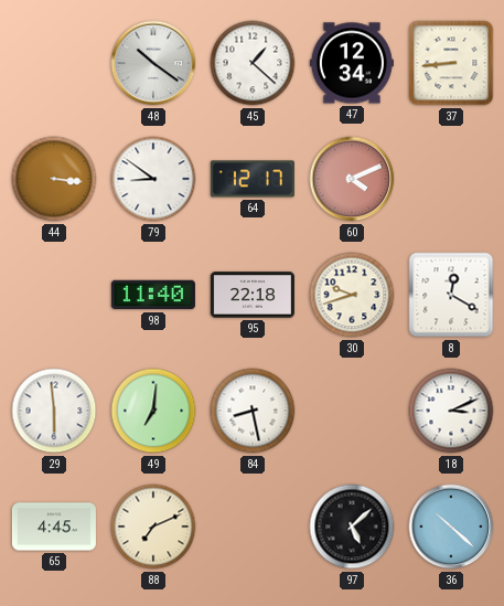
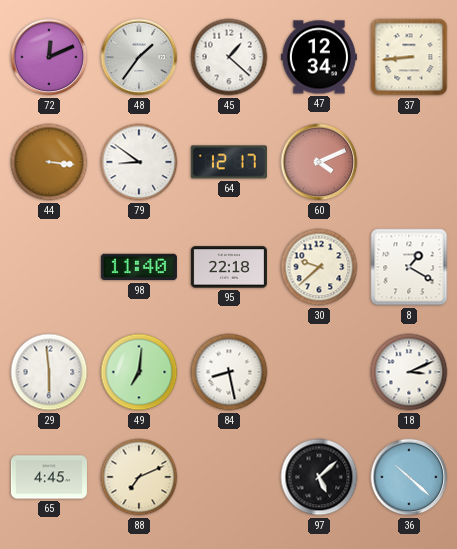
72: none -> 12:11 (49, 57)
48: 10:21 -> 1:36 (139, 57)
30: 9:42 -> 9:38 (319, 267)
8: 12:20 -> 1:20 (409, 267)
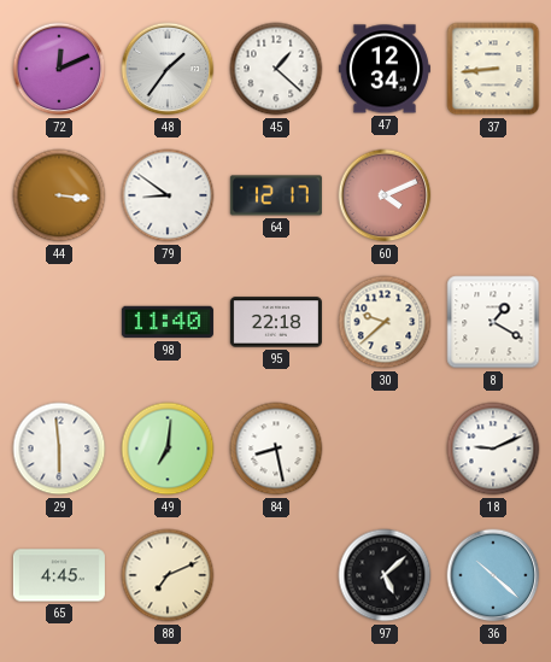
18: 3:11 -> 9:11 (493, 449)
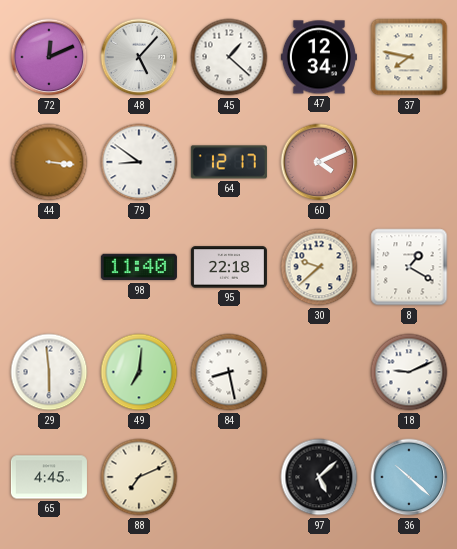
48: 1:36 -> 5:07 (139, 57)
37: 8:44 -> 7:47 (409, 57)
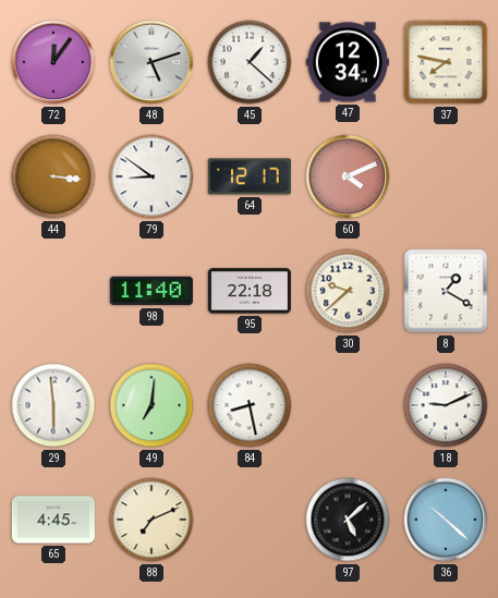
72: 12:11 -> 12:06 (53, 62)
48: 5:07 -> 5:12 (151, 62)
